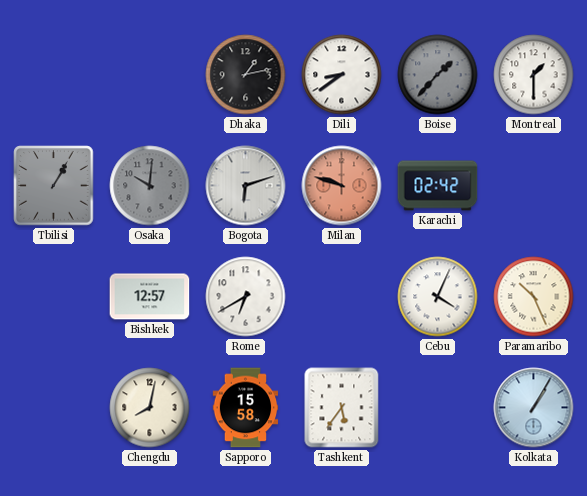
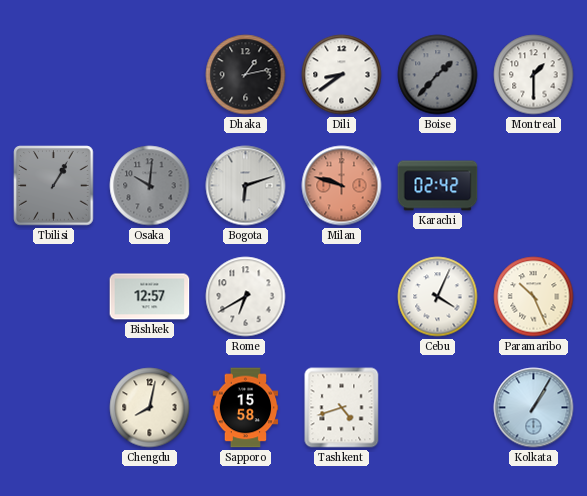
Tashkent: 5:36 -> 4:42 (342, 408)
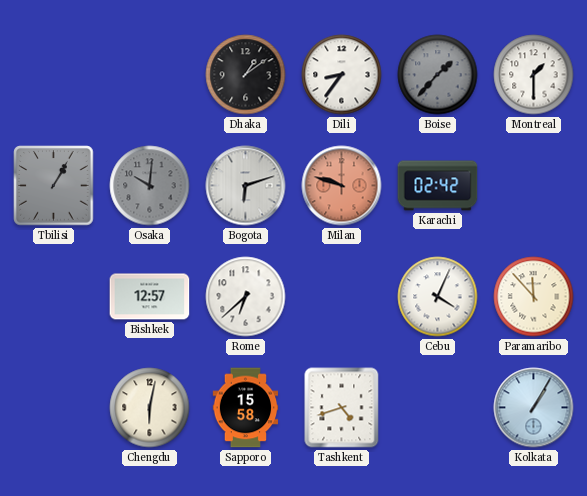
Dhaka: 1:13 -> 1:09 (246, 75)
Dili: 8:39 -> 8:36 (342, 75)
Rome: 6:40 -> 6:38 (246, 297)
Paramaribo: 10:26 -> 11:53 (534, 297)
Chengdu: 8:02 -> 6:02 (150, 408)
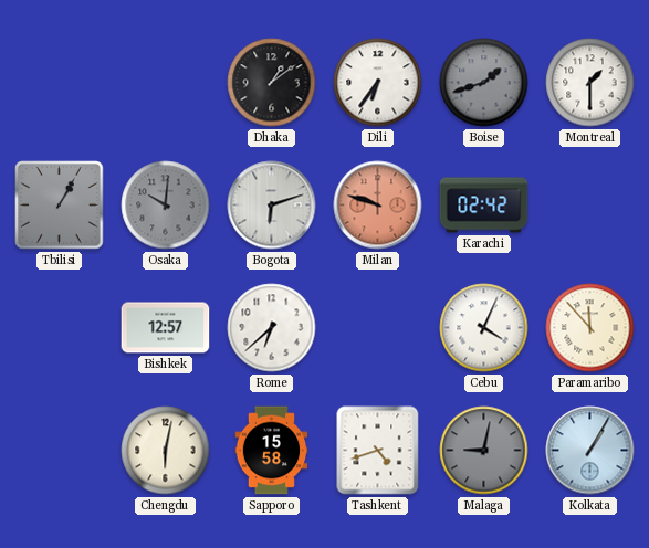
Dili: 8:36 -> 6:36 (378, 83)
Boise: 1:37 -> 1:42 (484, 83)
Malaga: none -> 9:02 (484, 451)
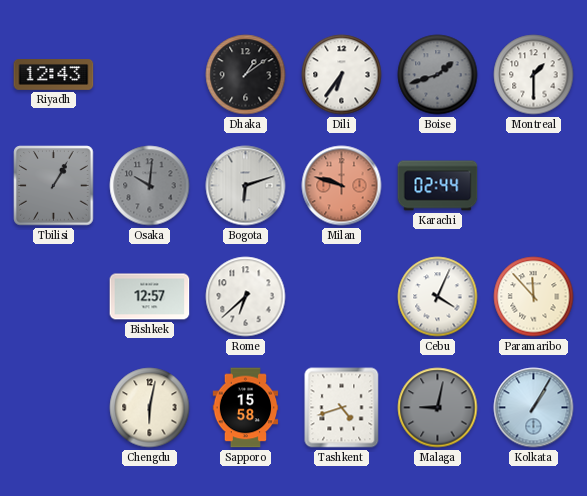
Riyadh: none -> 12:43 (54, 75)
Karachi: 02:42 -> 02:44 (438, 186)
